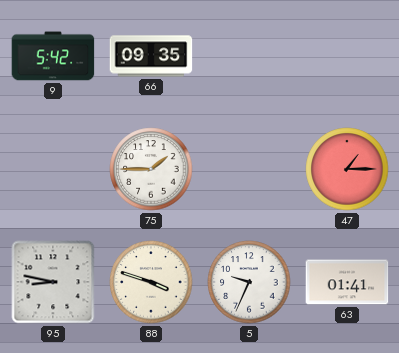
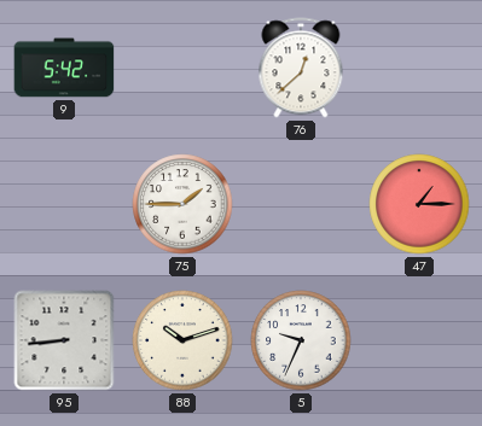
66: 09:35 -> none (151, 56)
76: none -> 12:38 (301, 68)
95: 8:47 -> 8:44 (64, 340)
88: 3:48 -> 10:12 (182, 340)
63: 01:41 -> none (347, 282)
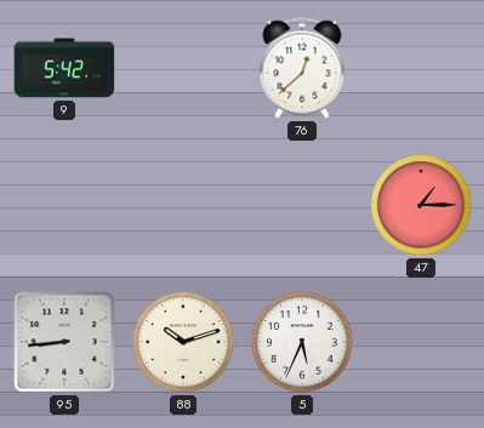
75: 1:45 -> none (182, 204)
5: 9:34 -> 5:34 (302, 342)
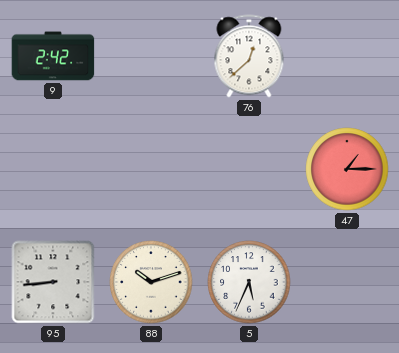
9: 5:42 -> 2:42 (53, 56)
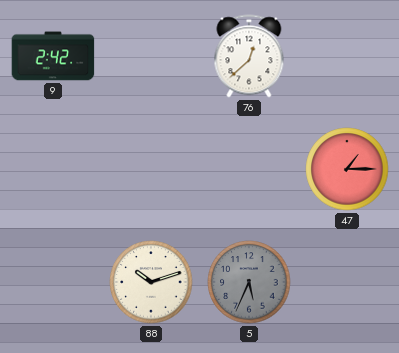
95: 8:44 -> none (53, 282)
5 dial: white -> grey (249, 282)
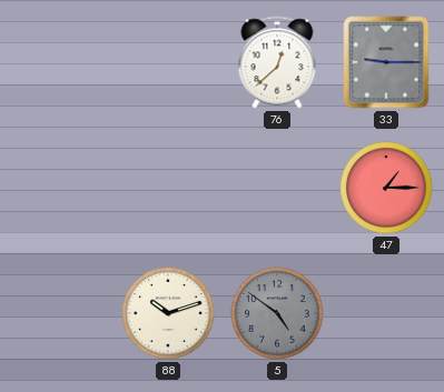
9: 2:42 -> none (53, 56)
33: none -> 9:15 (386, 62)
5: 5:34 -> 4:51 (277, 313)
